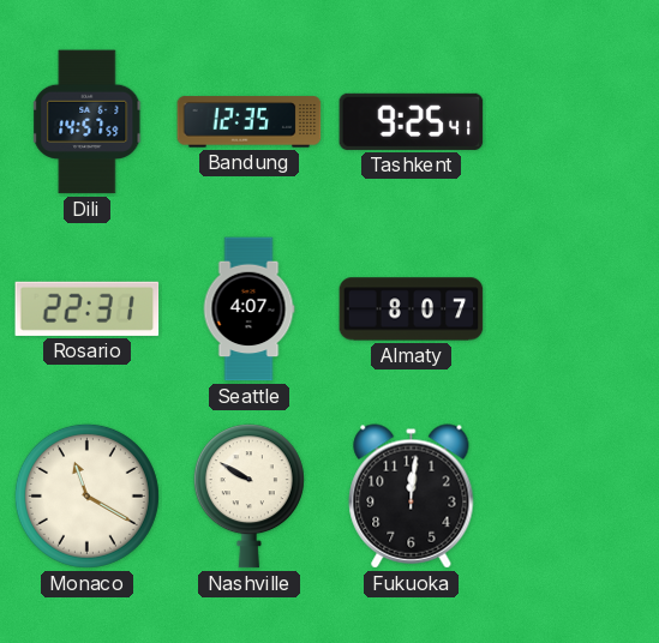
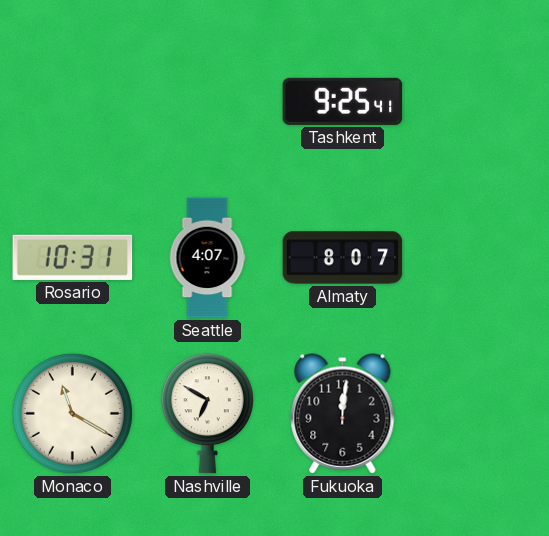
Dili: 14:57 -> none (88, 122)
Bandung: 12:35 -> none (250, 122)
Rosario: 22:31 -> 10:31 (73, 257)
Nashville: 9:50 -> 6:50 (207, 414)
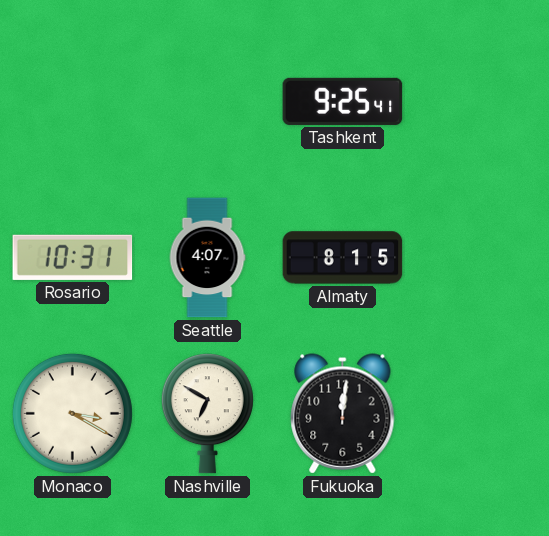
Almaty: 8:07 -> 8:15 (343, 258)
Monaco: 11:20 -> 3:20 (72, 413)
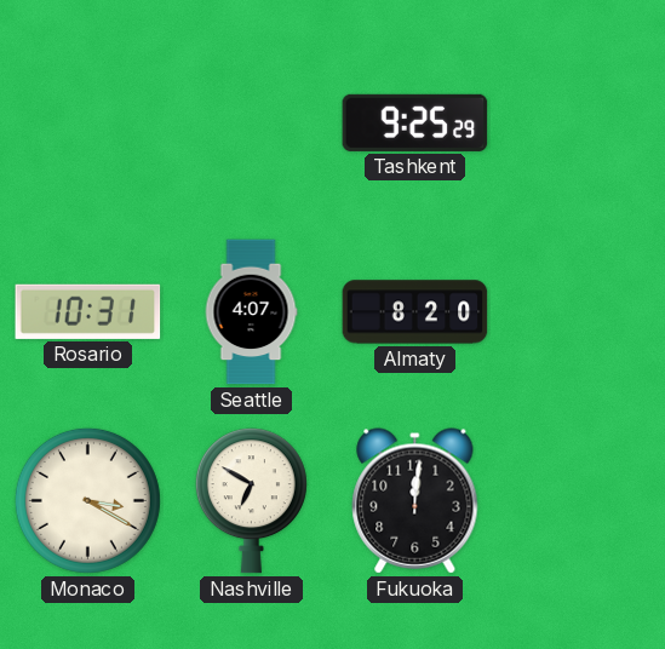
Tashkent: 9:25:41 -> 9:25:29 (415, 122)
Almaty: 8:15 -> 8:20 (415, 312)
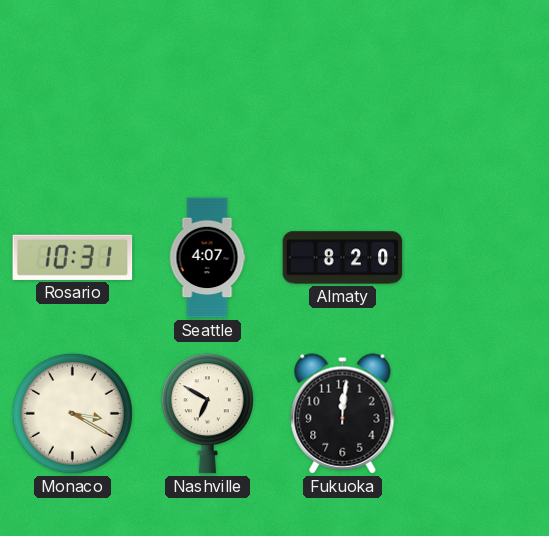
Tashkent: 9:25 -> none (415, 122)
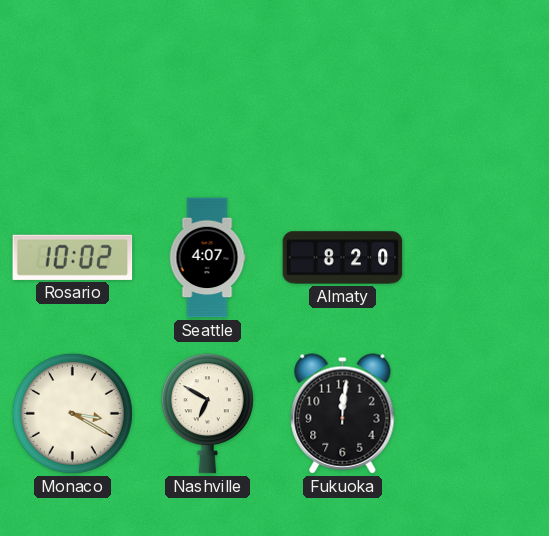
Rosario: 10:31 -> 10:02 (73, 257)
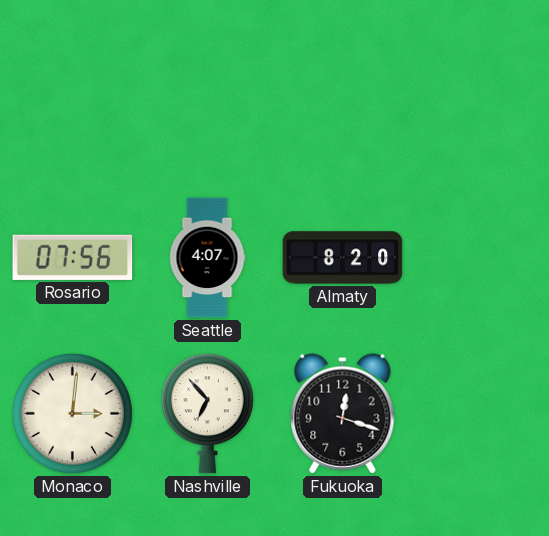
Rosario: 10:02 -> 07:56 (73, 257)
Monaco: 3:20 -> 3:01 (72, 413)
Nashville: 6:50 -> 6:53 (207, 414)
Fukuoka: 12:01 -> 12:18 (343, 414)
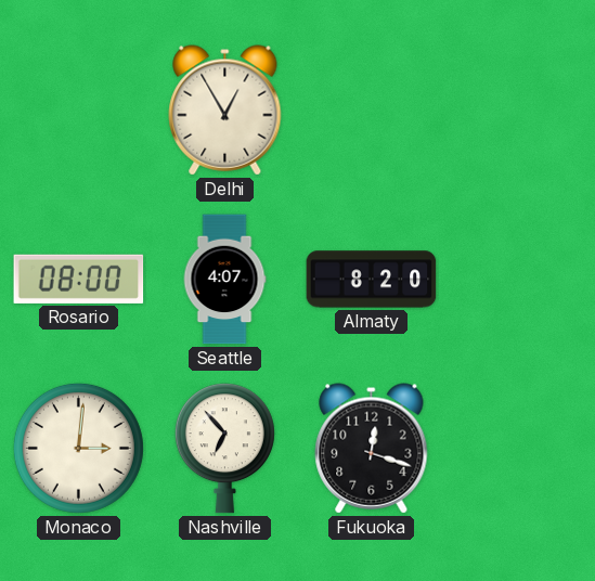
Delhi: none -> 12:55 (225, 111)
Rosario: 07:56 -> 08:00 (79, 279)
